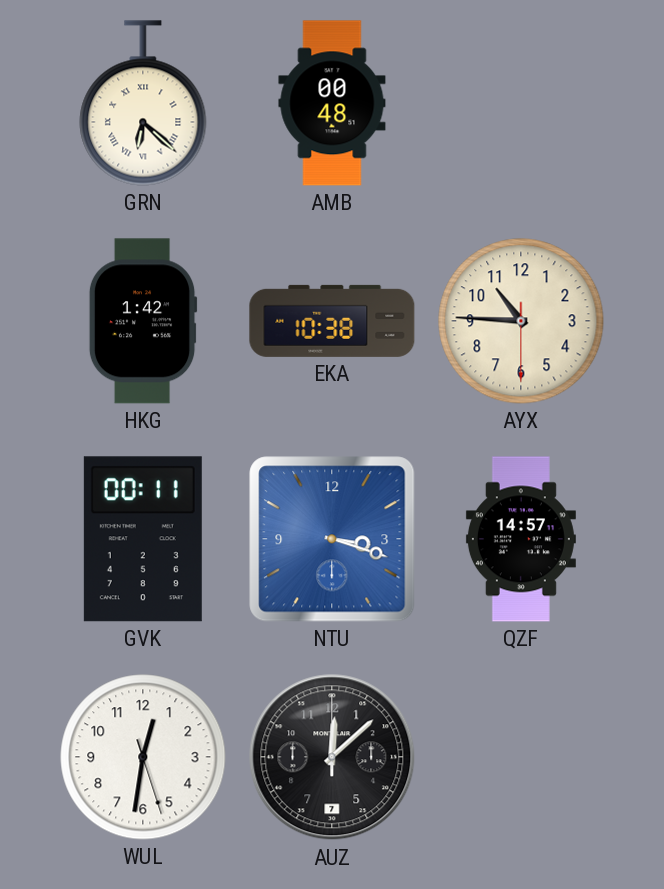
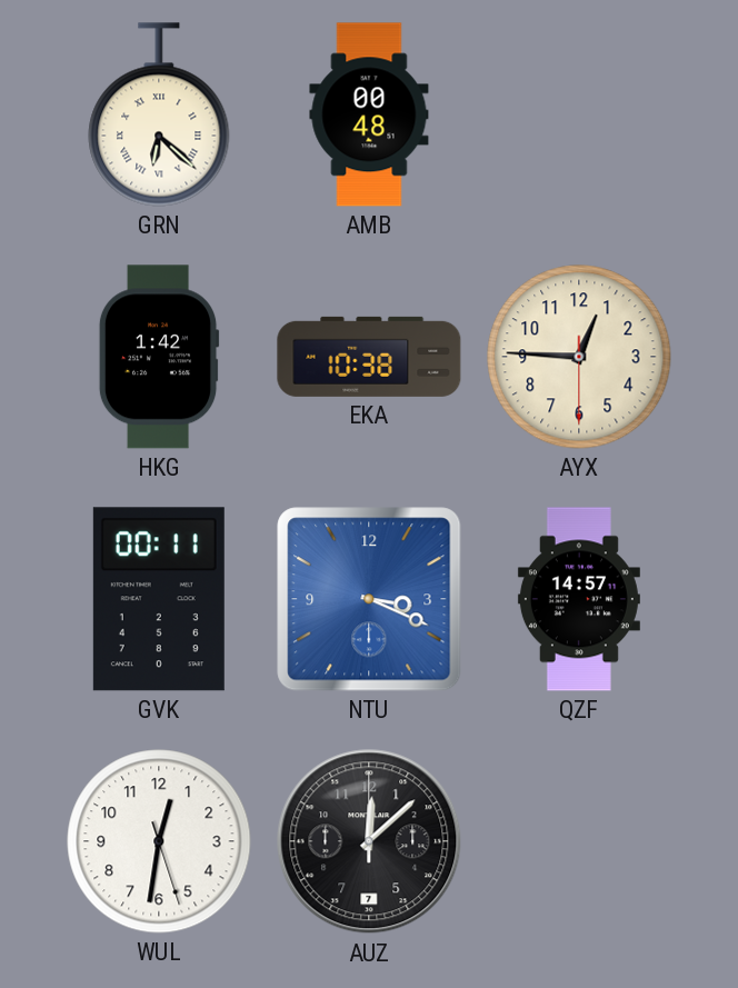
AYX: 10:45 -> 12:45 (579, 357)
NTU: 3:18 -> 3:19 (369, 599)
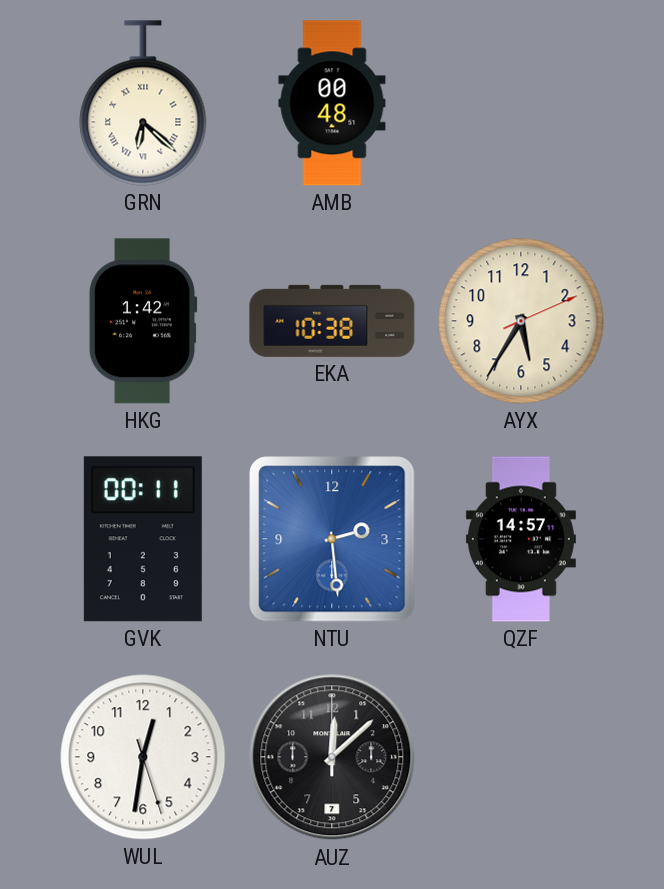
AYX: 12:45 -> 5:35 (521, 321)
NTU: 3:19 -> 2:29 (332, 539)
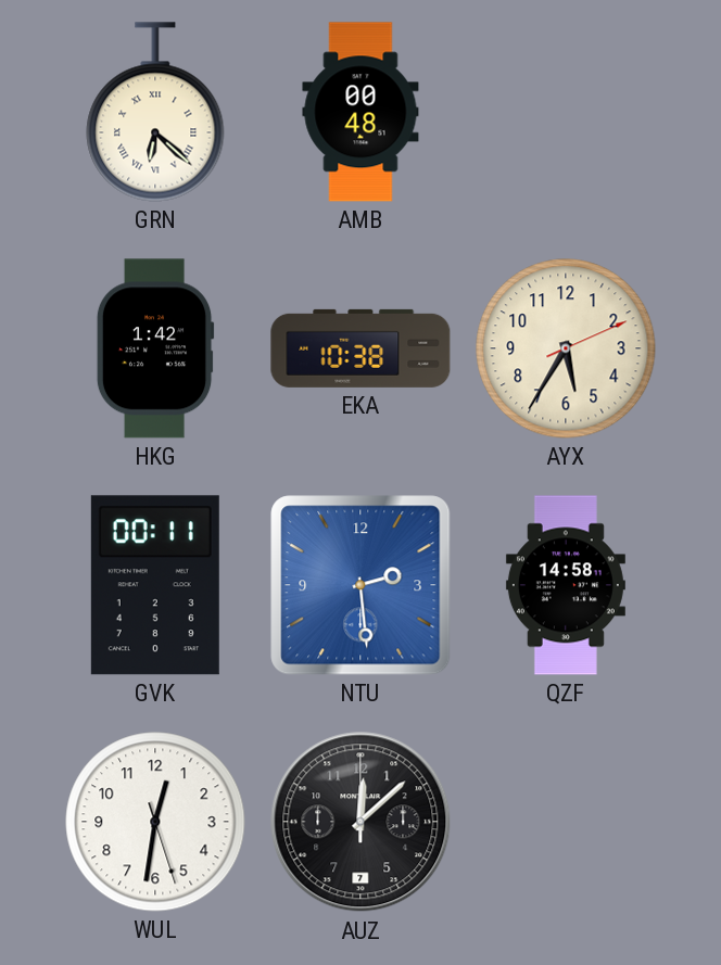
QZF: 14:57 -> 14:58 (566, 585)
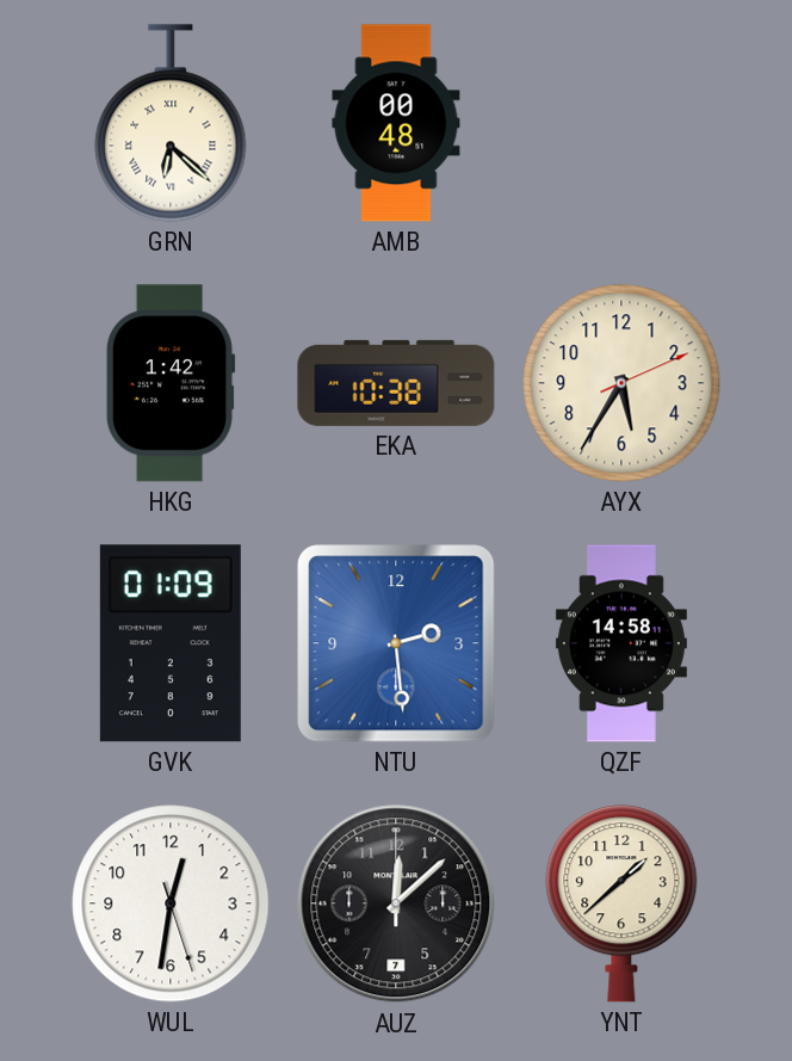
GVK: 00:11 -> 01:09 (171, 643)
YNT: none -> 1:38 (621, 903)
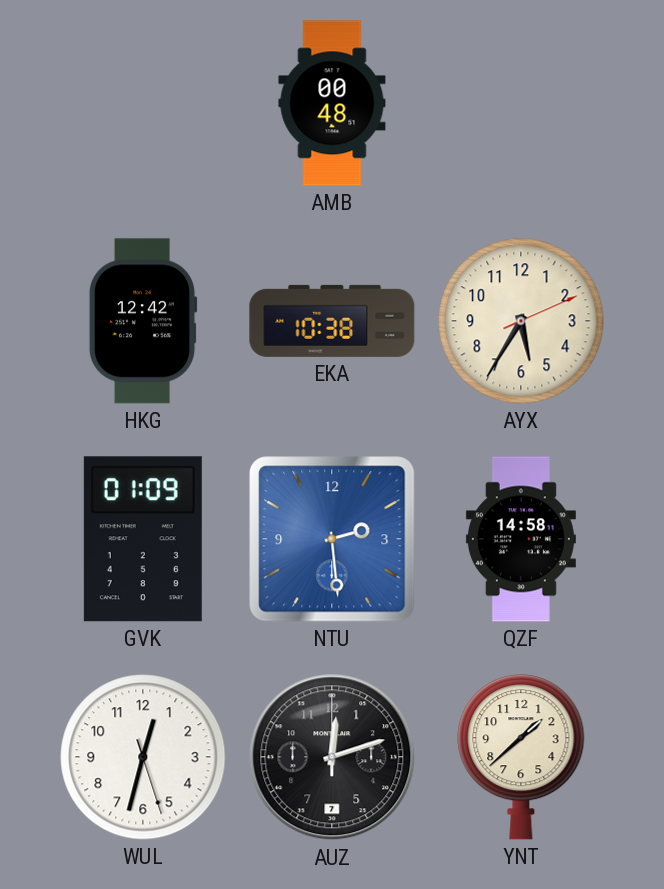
GRN: 6:22 -> none (171, 123)
HKG: 1:42 -> 12:42 (143, 321)
WUL: 12:31 -> 12:32 (143, 757)
AUZ: 12:08 -> 12:12 (332, 757)
